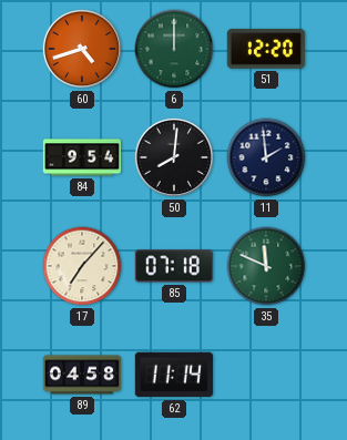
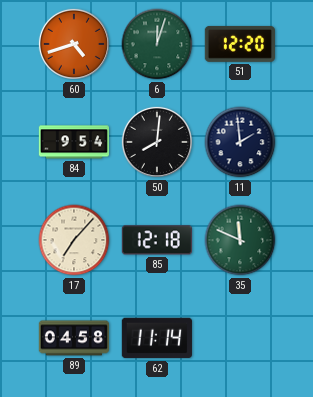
6: 12:00 -> 12:03 (157, 44)
85: 07:18 -> 12:18 (157, 240)
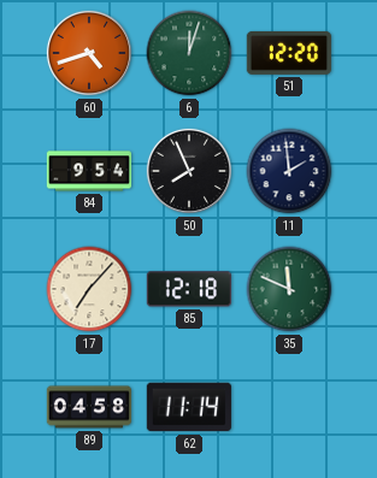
50: 8:01 -> 7:56 (189, 171)
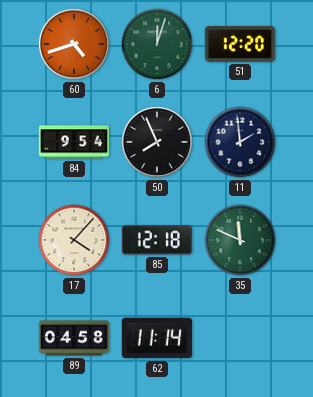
17: 7:07 -> 4:07 (74, 240)
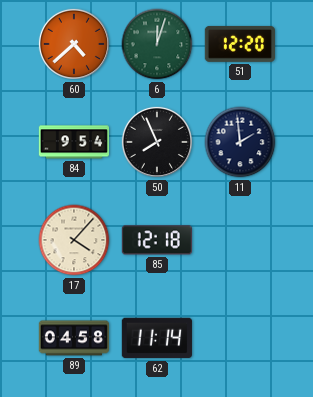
60: 4:42 -> 4:38 (74, 44)
35: 11:49 -> none (240, 240)
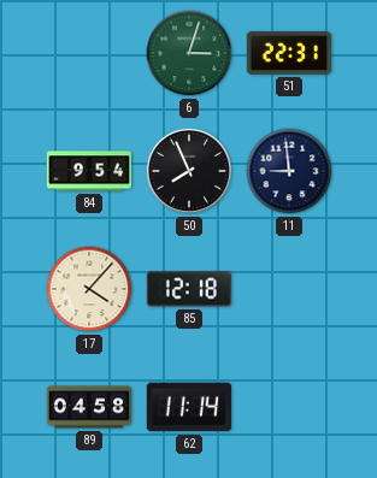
60: 4:38 -> none (74, 44)
6: 12:03 -> 3:03 (189, 53)
51: 12:20 -> 22:31 (289, 53)
11: 1:59 -> 8:59 (289, 171)
